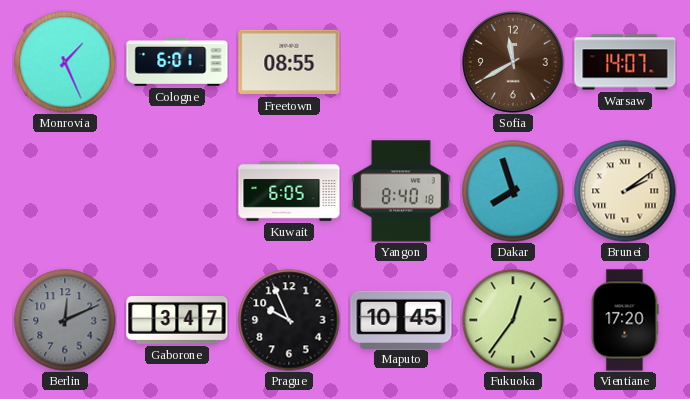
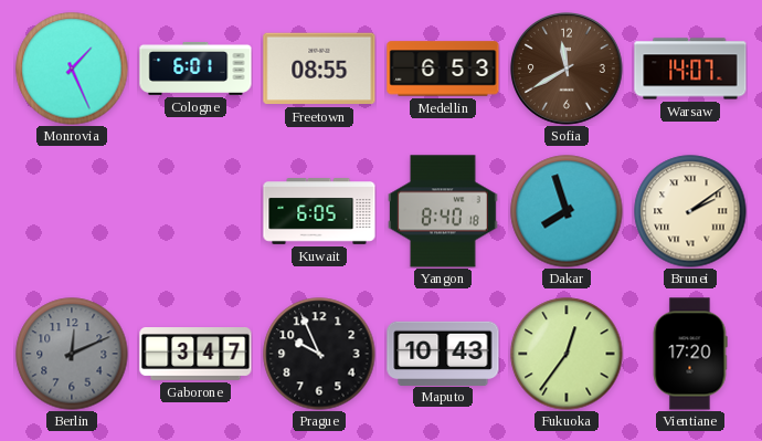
Medellin: none -> 6:53 (443, 69)
Maputo: 10:45 -> 10:43 (443, 353)
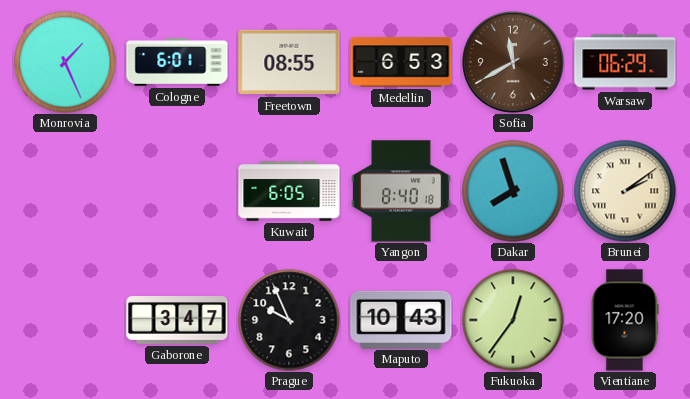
Warsaw: 14:07 -> 06:29 (625, 62)
Berlin: 12:11 -> none (72, 354)
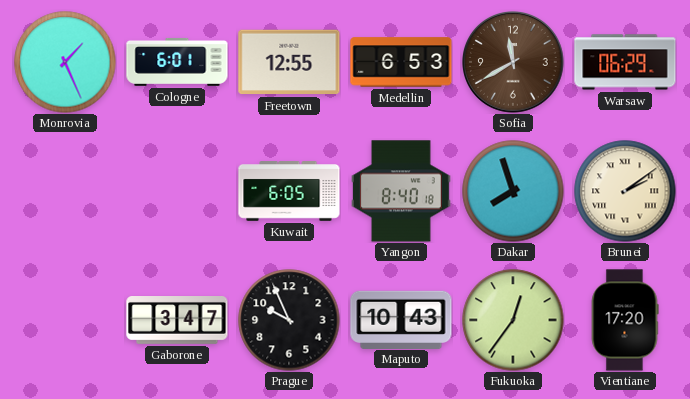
Freetown: 08:55 -> 12:55 (289, 62)
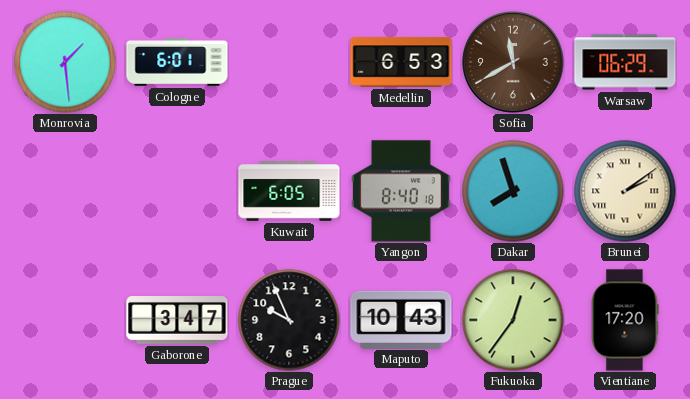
Monrovia: 1:26 -> 1:29 (65, 62)
Freetown: 12:55 -> none (289, 62)
